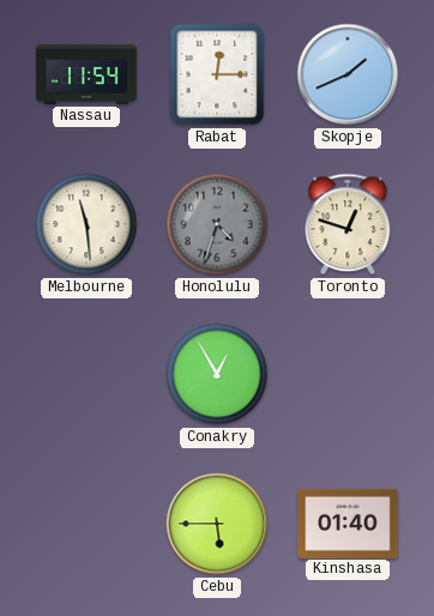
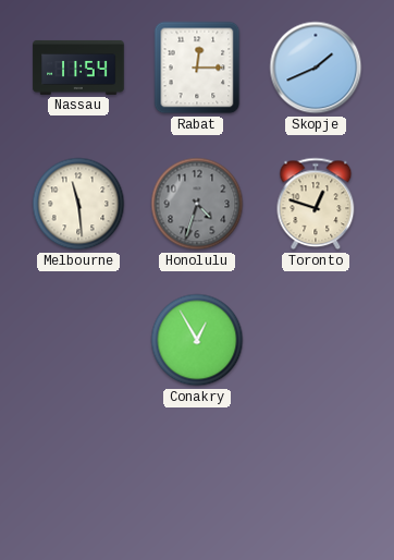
Cebu: 5:45 -> none (217, 524)
Kinshasa: 01:40 -> none (348, 523)
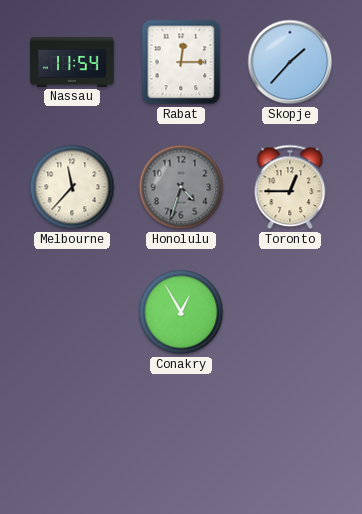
Skopje: 1:41 -> 1:37 (290, 62)
Melbourne: 11:29 -> 11:37 (72, 187)
Toronto: 12:48 -> 12:45 (290, 187)
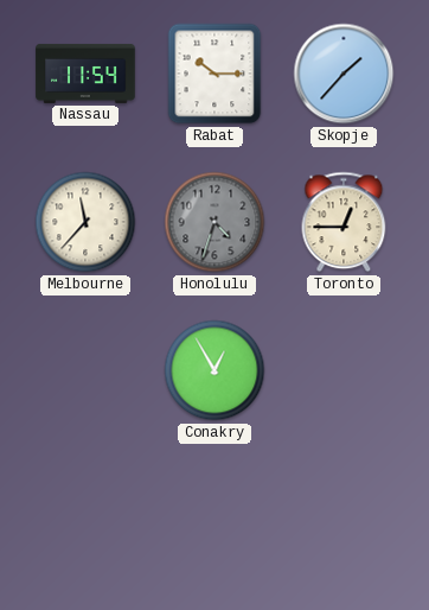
Rabat: 12:15 -> 10:15 (214, 74)
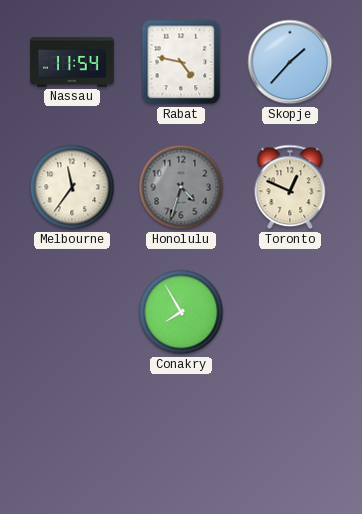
Rabat: 10:15 -> 4:47 (181, 62)
Melbourne: 11:37 -> 11:36 (72, 187)
Toronto: 12:45 -> 12:49 (290, 187)
Conakry: 12:55 -> 7:55 (181, 312)
